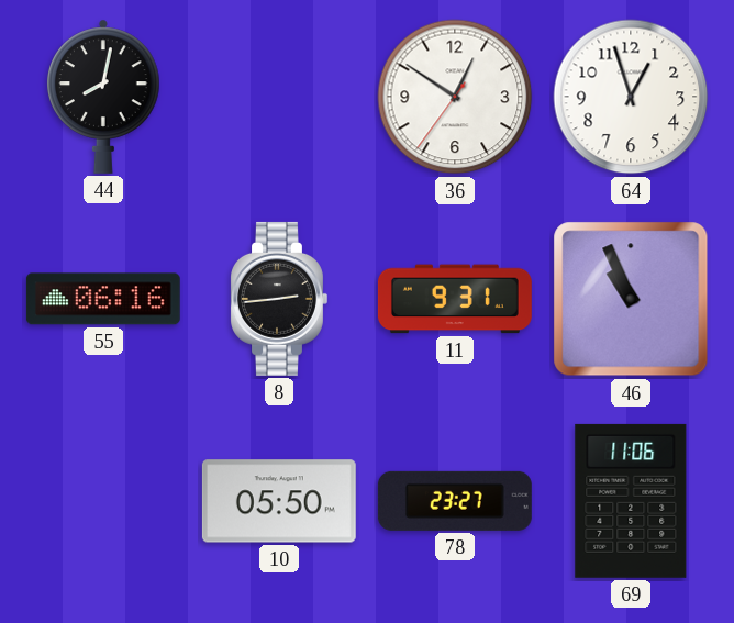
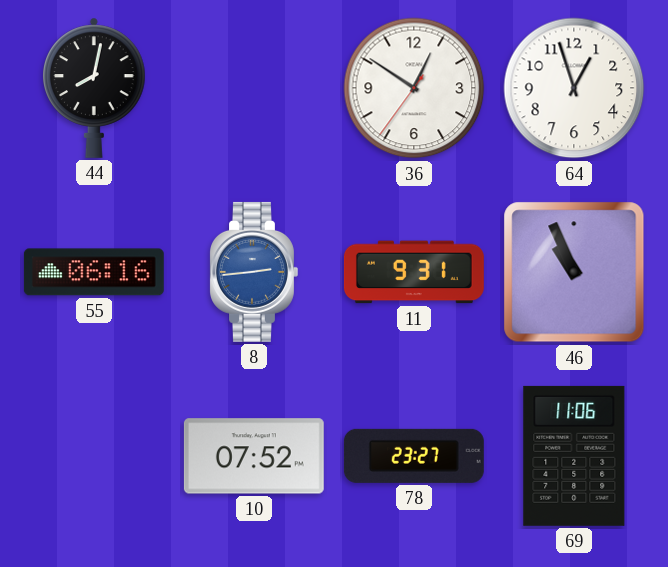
8 dial: black -> blue (254, 272)
10: 05:50 -> 07:52 (254, 456)
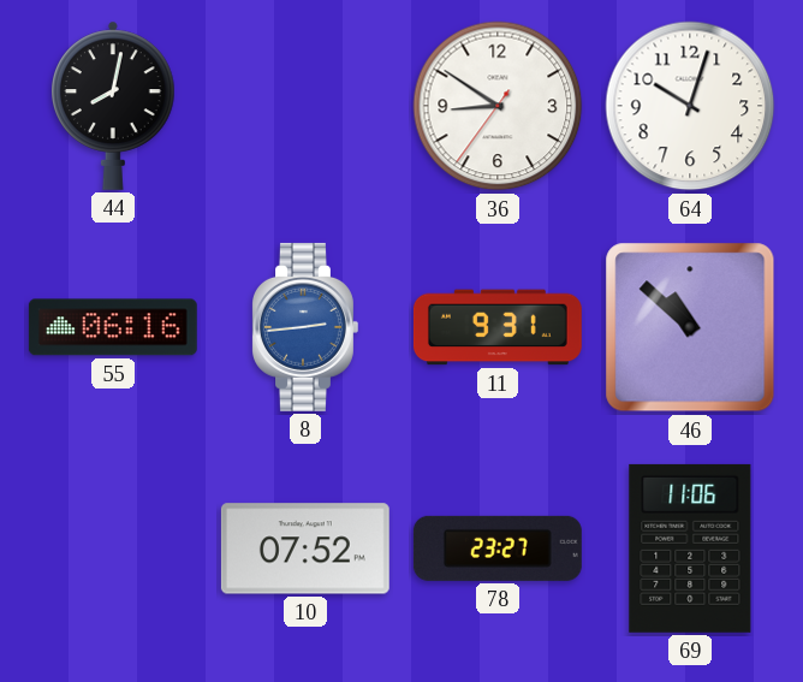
36: 12:50 -> 8:50 (498, 106)
64: 12:57 -> 10:03 (690, 106)
46: 10:56 -> 10:52 (690, 327)
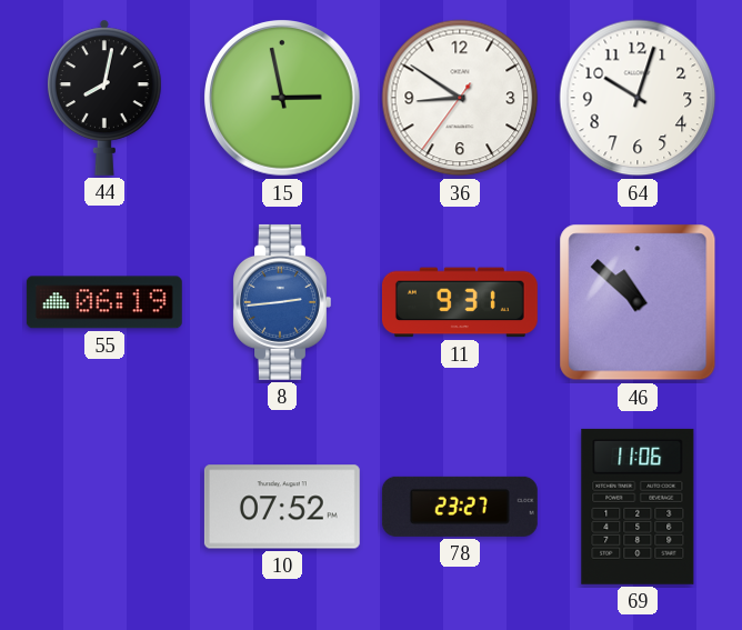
15: none -> 2:58 (283, 99)
55: 06:16 -> 06:19 (104, 302)
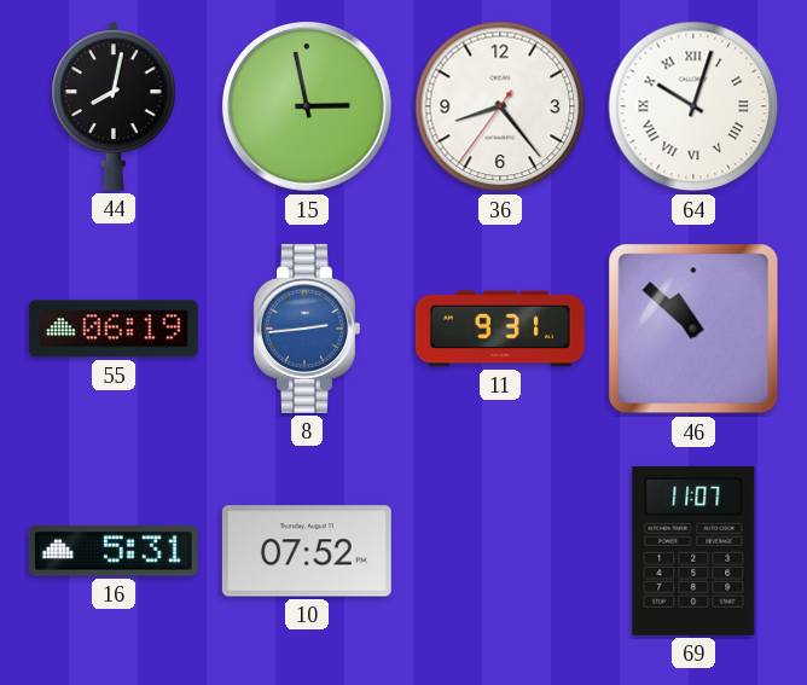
36: 8:50 -> 8:23 (500, 106)
64 numerals: Arabic -> Roman (693, 106)
16: none -> 5:31 (114, 551)
78: 23:27 -> none (460, 507)
69: 11:06 -> 11:07 (693, 551)
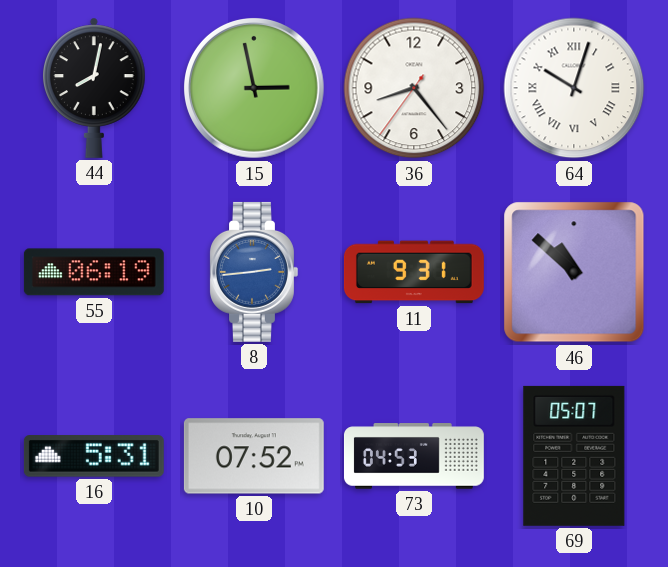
73: none -> 04:53 (414, 456)
69: 11:07 -> 05:07 (574, 456)
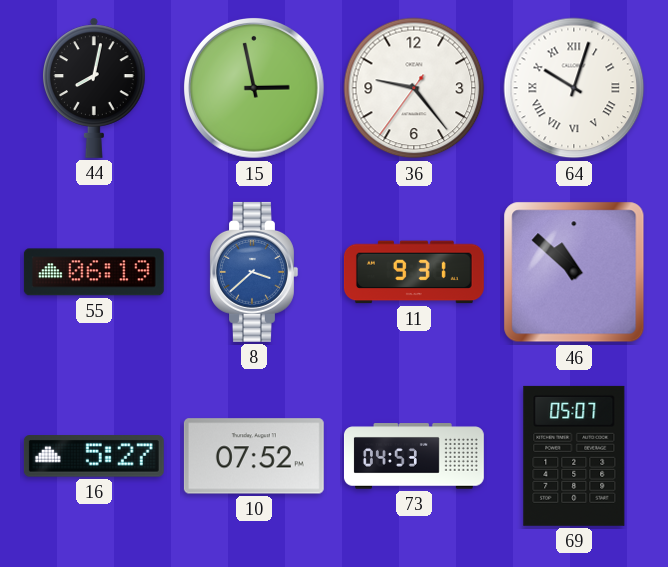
36: 8:23 -> 9:23 (414, 88)
8: 2:44 -> 3:38 (254, 272)
16: 5:31 -> 5:27 (94, 456)
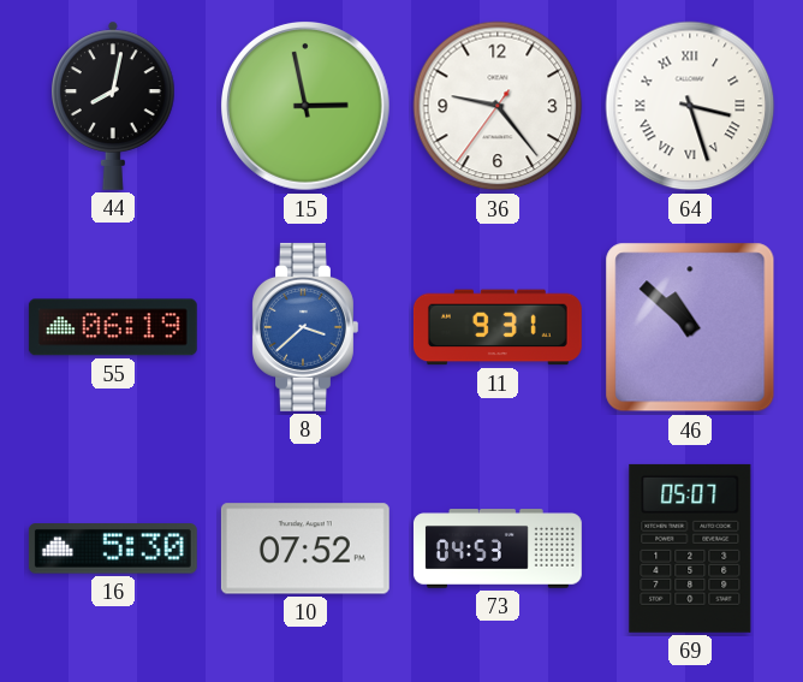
64: 10:03 -> 3:27 (690, 106)
16: 5:27 -> 5:30 (113, 548)
